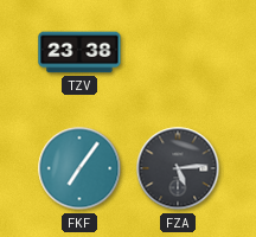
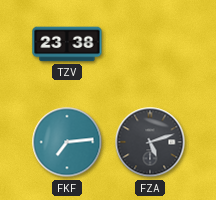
FKF: 7:06 -> 7:14 (67, 142)
FZA: 5:14 -> 5:12 (150, 142)
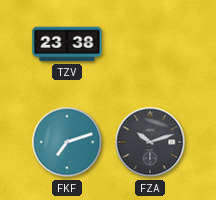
FKF: 7:14 -> 7:12 (67, 142)
FZA: 5:12 -> 10:12 (150, 142)
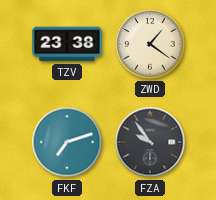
ZWD: none -> 1:21 (150, 44)
FZA: 10:12 -> 9:54 (150, 142)
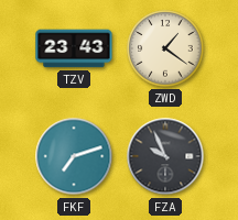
TZV: 23:38 -> 23:43 (74, 48)
FZA: 9:54 -> 9:56 (165, 156)
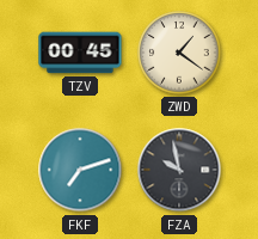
TZV: 23:43 -> 00:45 (80, 53)
FZA: 9:56 -> 9:58 (179, 170)
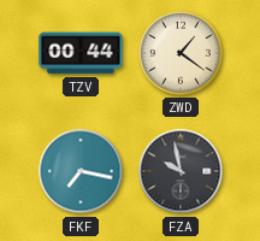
TZV: 00:45 -> 00:44 (81, 53)
FKF: 7:12 -> 7:17 (81, 171)
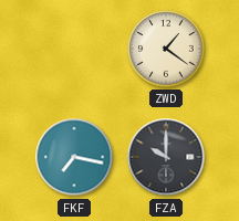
TZV: 00:44 -> none (81, 53)
FZA: 9:58 -> 10:00 (166, 157)
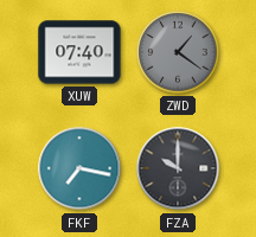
XUW: none -> 07:40 (79, 52)
ZWD dial: cream -> grey (178, 52)
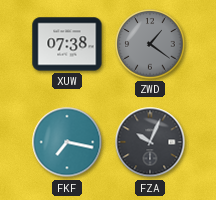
XUW: 07:40 -> 07:38 (67, 44)
FZA: 10:00 -> 10:04 (150, 142)
